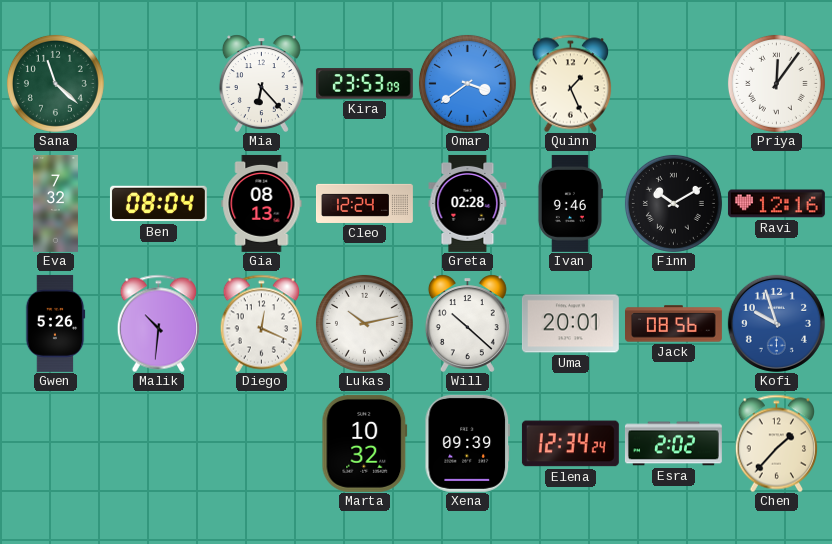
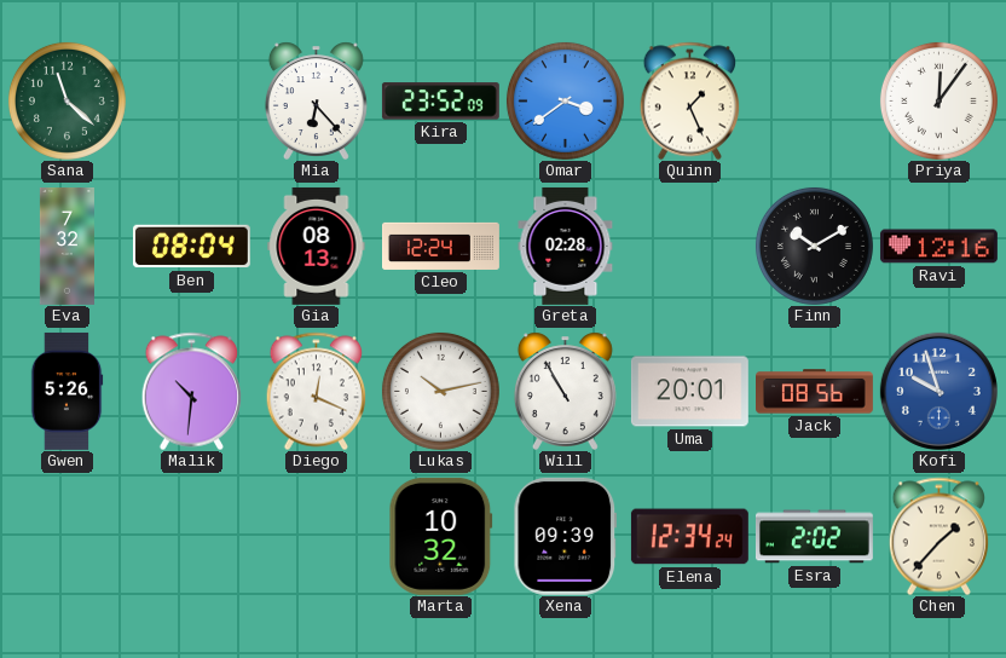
Kira: 23:53 -> 23:52 (440, 102)
Ivan: 9:46 -> none (570, 203)
Will: 10:22 -> 10:55 (565, 391)
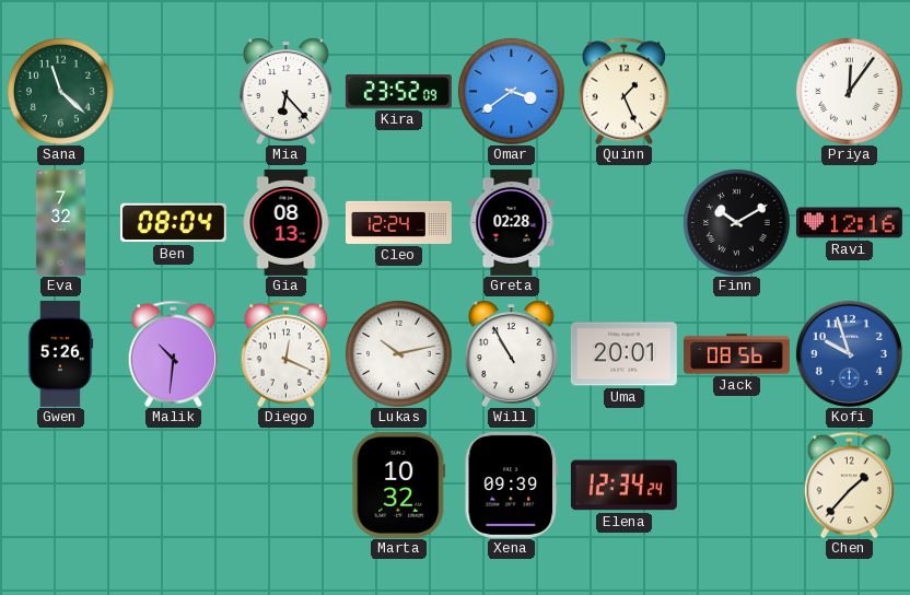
Esra: 2:02 -> none (814, 537)
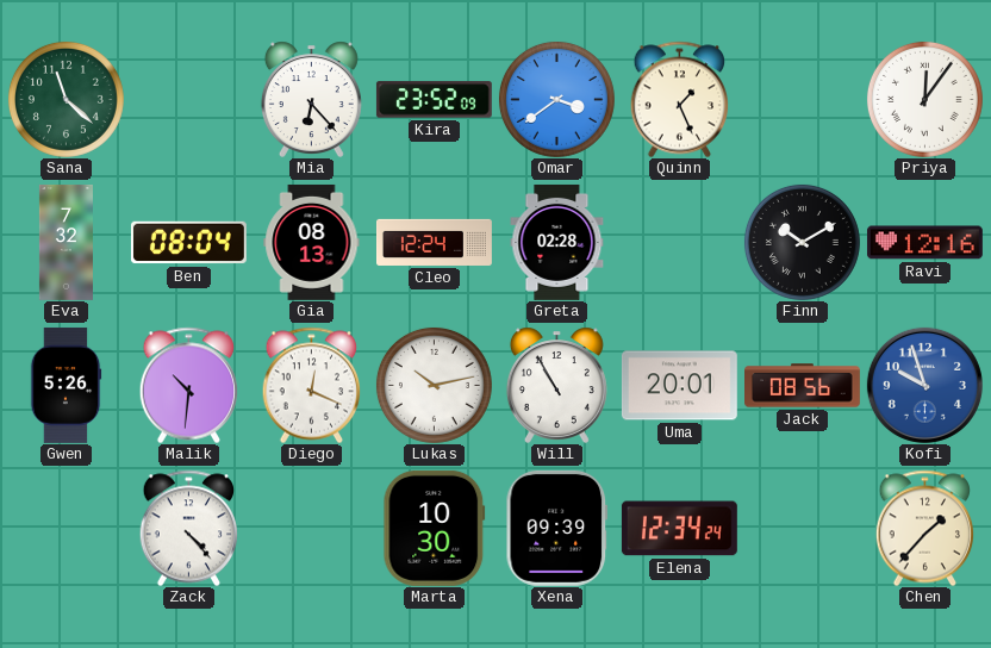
Zack: none -> 4:23 (188, 528)
Marta: 10:32 -> 10:30 (435, 528)
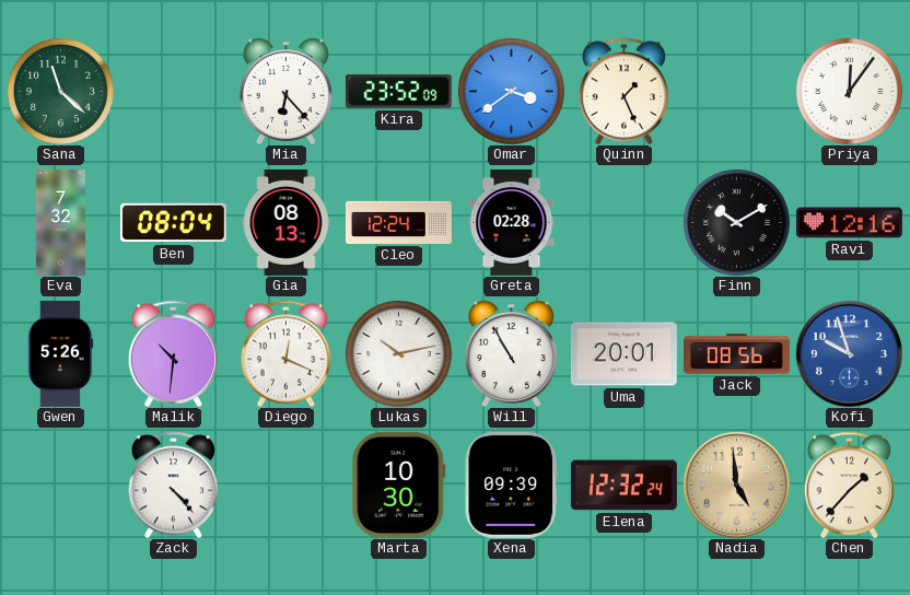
Elena: 12:34 -> 12:32 (623, 486)
Nadia: none -> 4:59 (736, 485)
